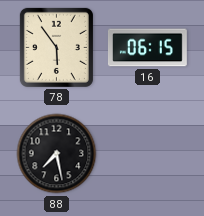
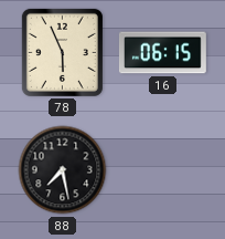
78: 5:54 -> 5:56 (62, 52)
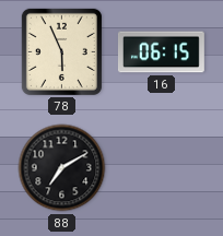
88: 7:28 -> 7:10 (62, 168)
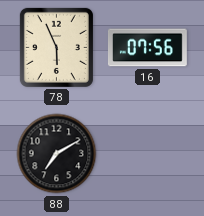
16: 06:15 -> 07:56 (147, 48)
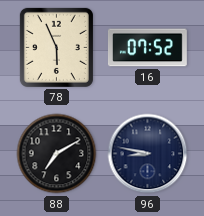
16: 07:56 -> 07:52 (147, 48)
96: none -> 8:47 (148, 154)
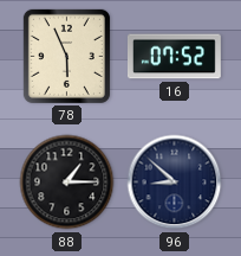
88: 7:10 -> 1:15 (67, 183)
96: 8:47 -> 8:52 (175, 183)
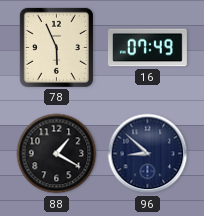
16: 07:52 -> 07:49 (147, 48)
88: 1:15 -> 1:20 (57, 154)
